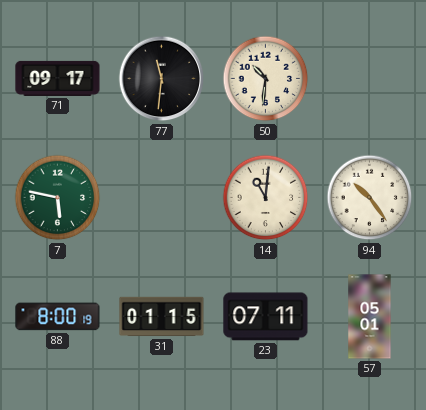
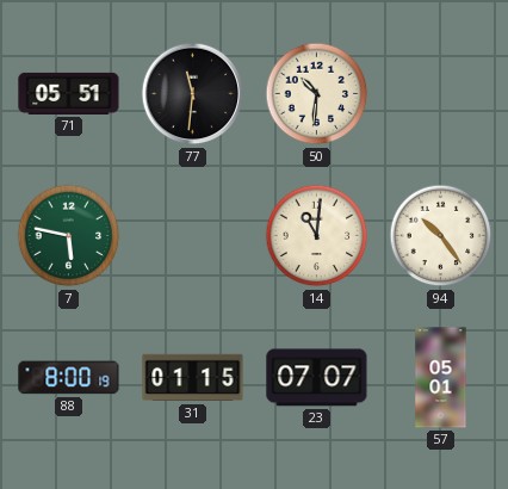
71: 09:17 -> 05:51 (69, 93)
23: 07:11 -> 07:07 (317, 378)
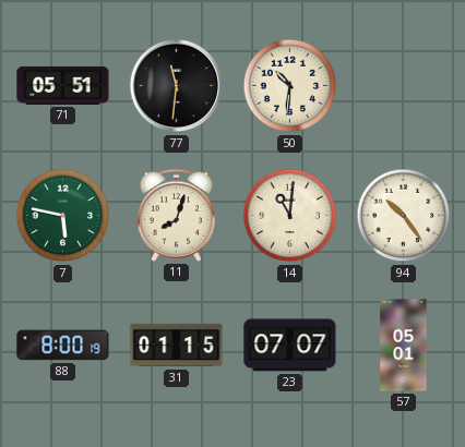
11: none -> 8:03 (176, 215)
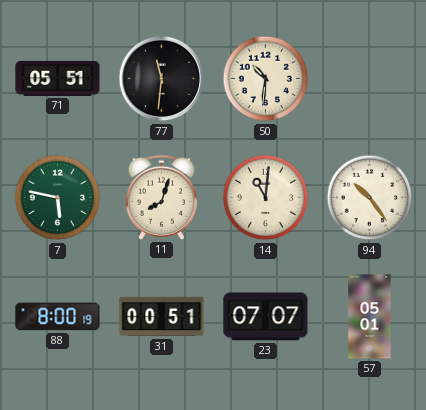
31: 01:15 -> 00:51 (162, 317)
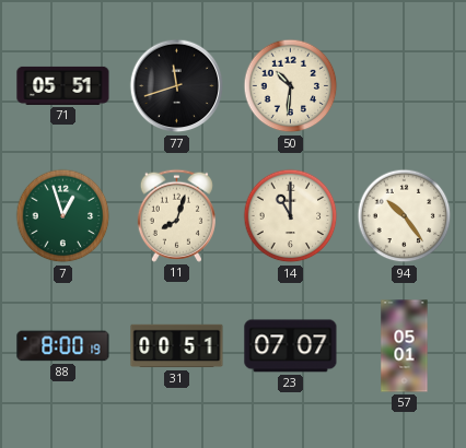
77: 11:31 -> 11:42 (177, 86)
7: 5:47 -> 12:57 (63, 216)
14: 11:01 -> 11:00 (291, 216)
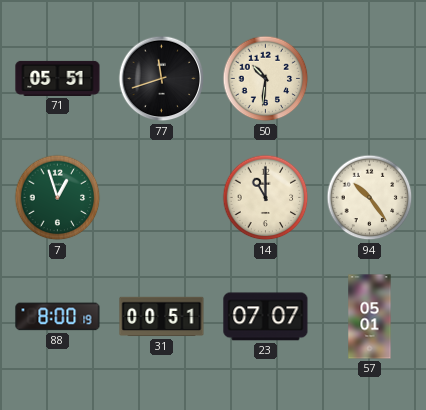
11: 8:03 -> none (176, 215)
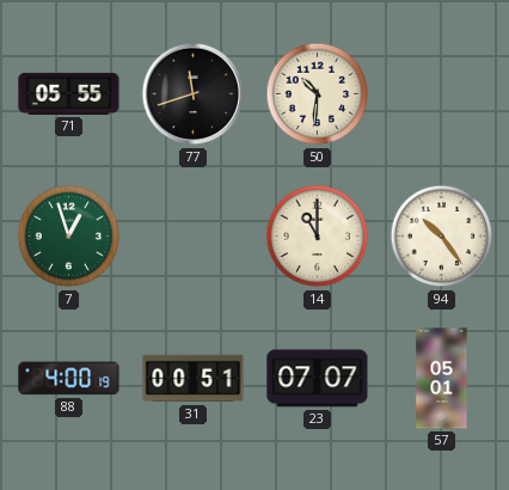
71: 05:51 -> 05:55 (69, 93)
88: 8:00 -> 4:00 (69, 379)
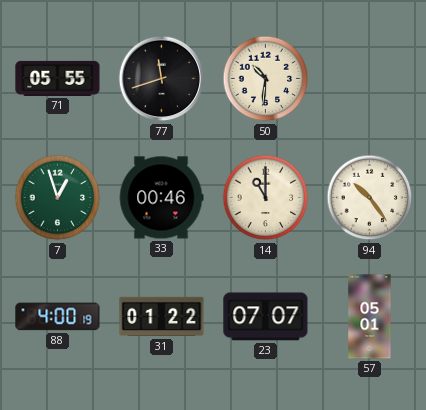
33: none -> 00:46 (161, 198)
31: 00:51 -> 01:22 (162, 317)
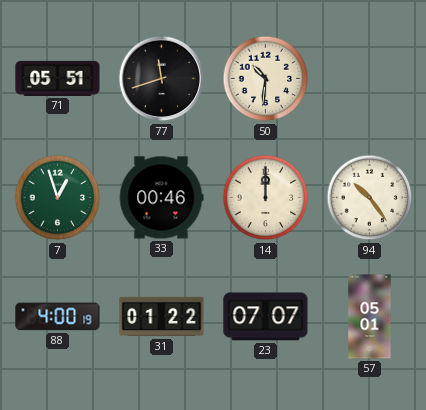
71: 05:55 -> 05:51 (58, 78)
14: 11:00 -> 12:00 (266, 198)
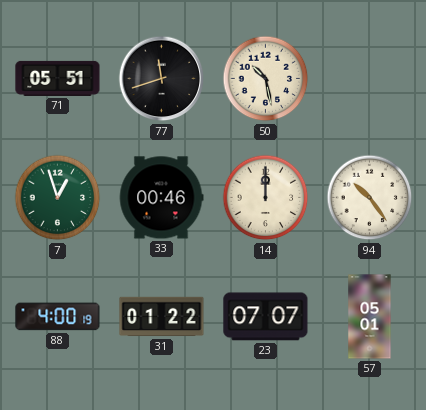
50: 10:31 -> 10:28 (266, 79)
